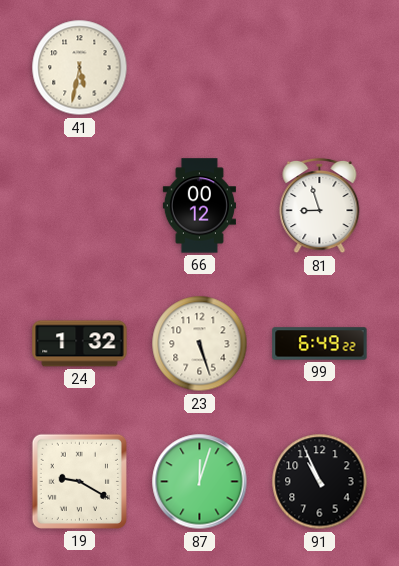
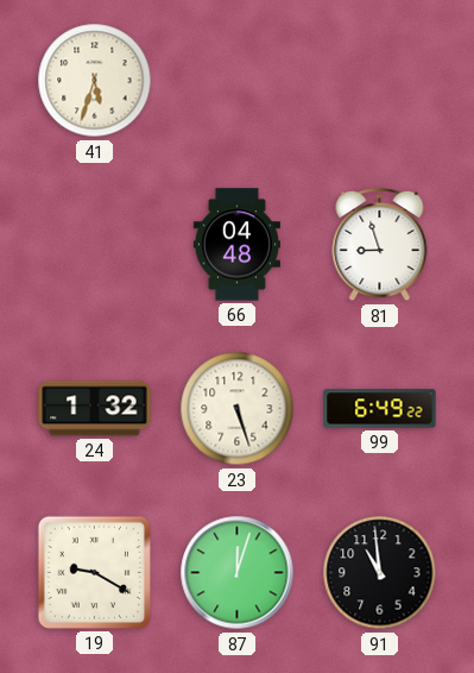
41: 5:32 -> 5:33 (95, 81)
66: 00:12 -> 04:48 (236, 245)
91: 10:56 -> 10:59 (380, 573)
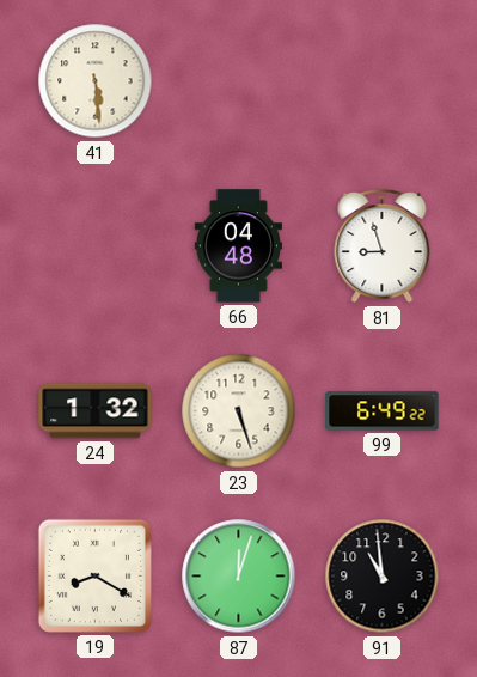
41: 5:33 -> 5:29 (96, 81)
19: 9:20 -> 8:20 (94, 575)
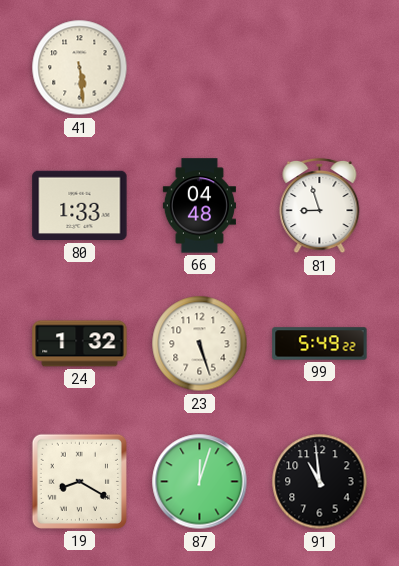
80: none -> 1:33 (80, 206)
99: 6:49 -> 5:49 (320, 344)
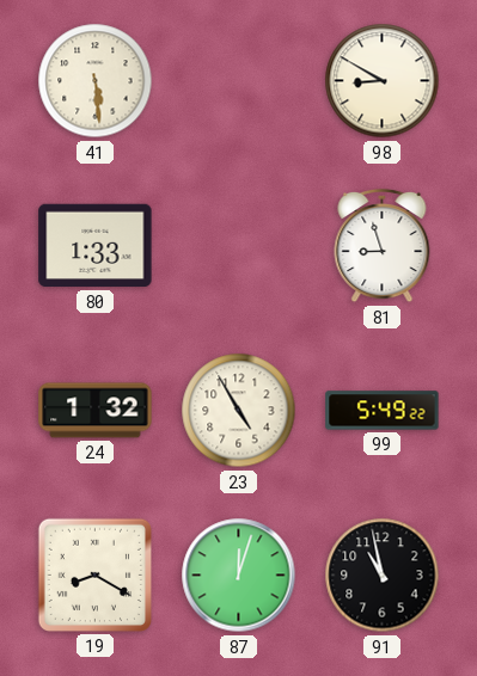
98: none -> 8:50 (383, 81)
66: 04:48 -> none (199, 206)
23: 5:27 -> 4:55 (239, 411)
91: 10:59 -> 10:58 (383, 576)
